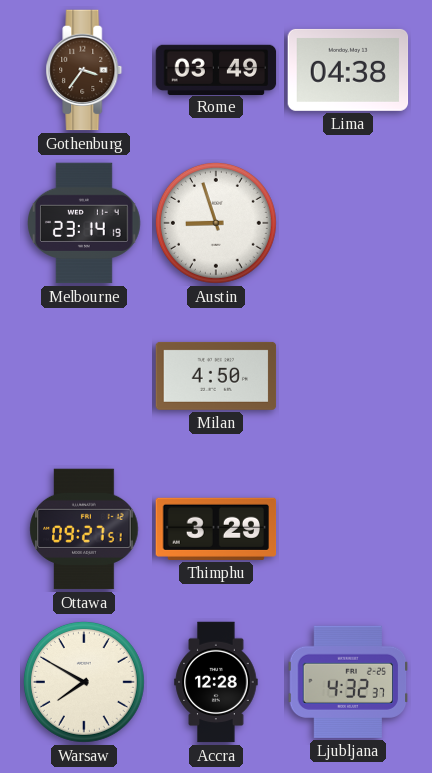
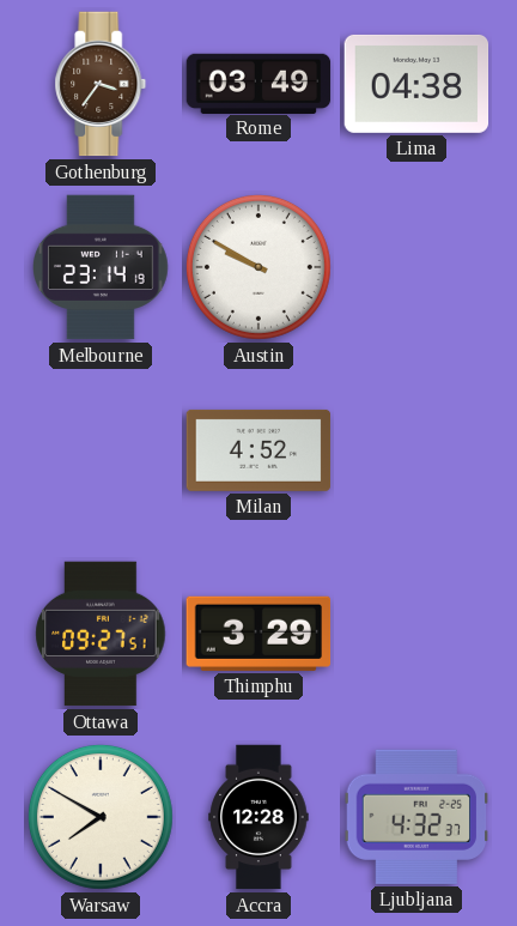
Austin: 8:57 -> 9:50 (258, 267)
Milan: 4:50 -> 4:52 (258, 450)
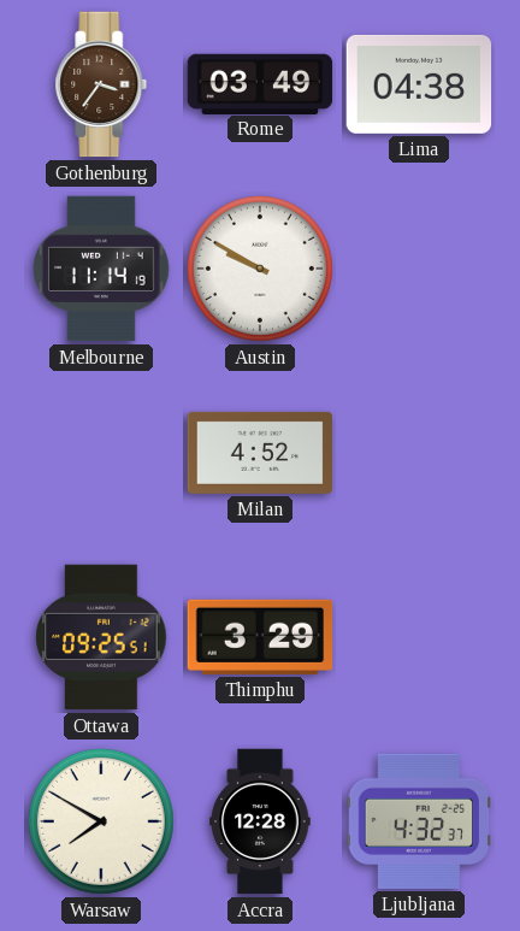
Melbourne: 23:14 -> 11:14 (102, 269)
Ottawa: 09:27 -> 09:25 (101, 637)
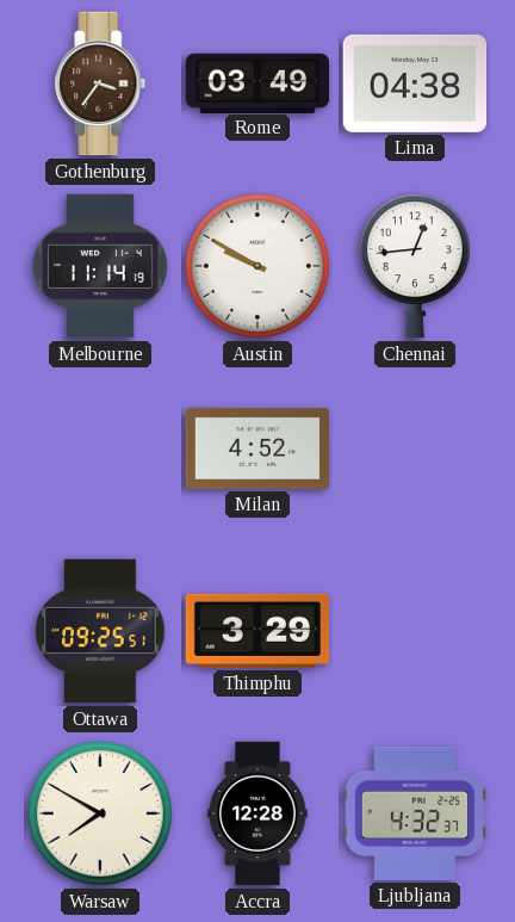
Chennai: none -> 12:44 (415, 266)
